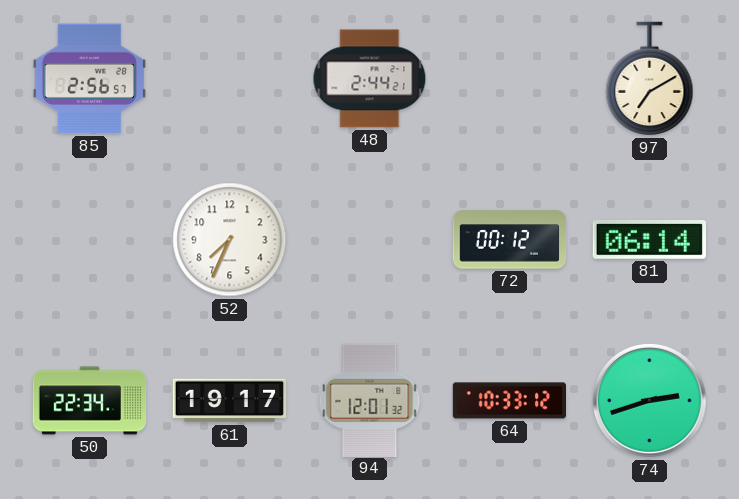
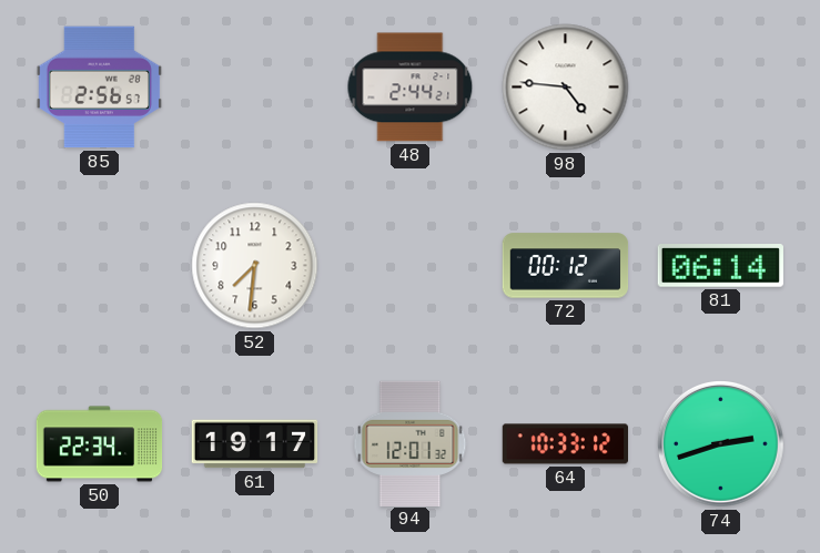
98: none -> 4:46 (566, 88)
97: 7:10 -> none (650, 79)
52: 7:34 -> 7:31 (255, 266)
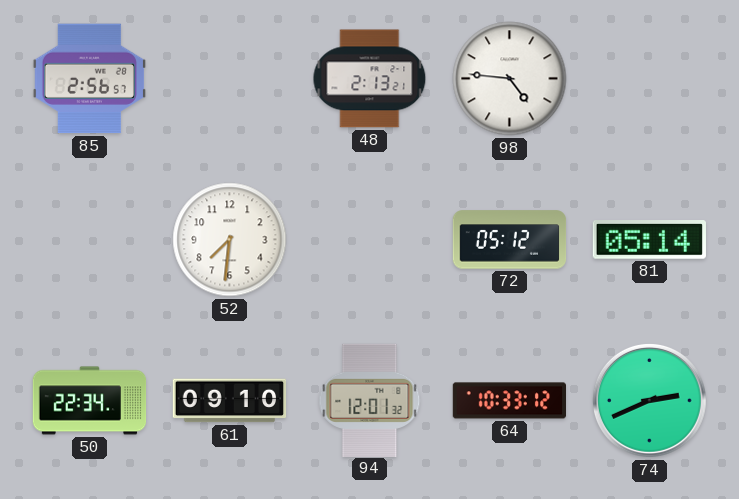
48: 2:44 -> 2:13 (370, 79)
72: 00:12 -> 05:12 (510, 240)
81: 06:14 -> 05:14 (649, 240)
61: 19:17 -> 09:10 (230, 401)
74: 2:42 -> 2:41 (649, 400)
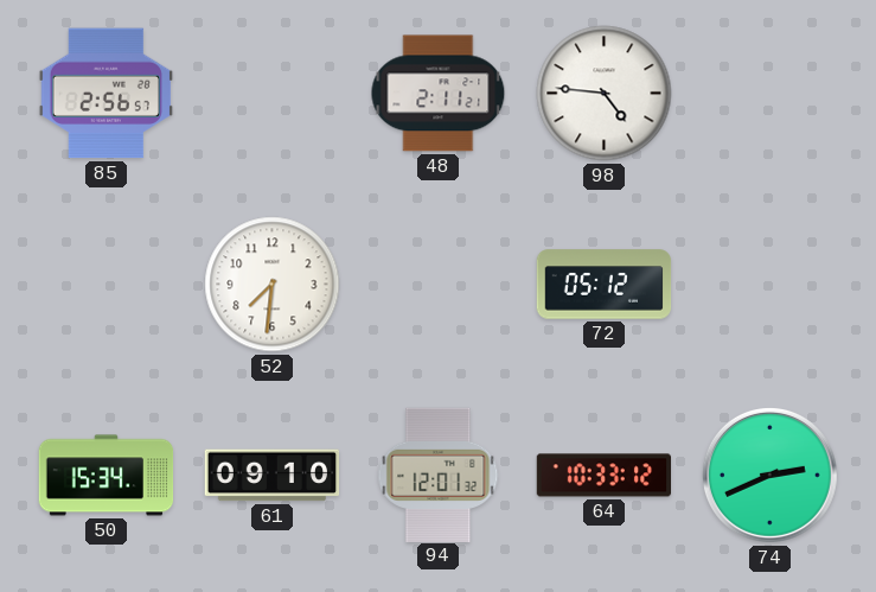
48: 2:13 -> 2:11 (439, 94)
81: 05:14 -> none (649, 240)
50: 22:34 -> 15:34 (107, 476)
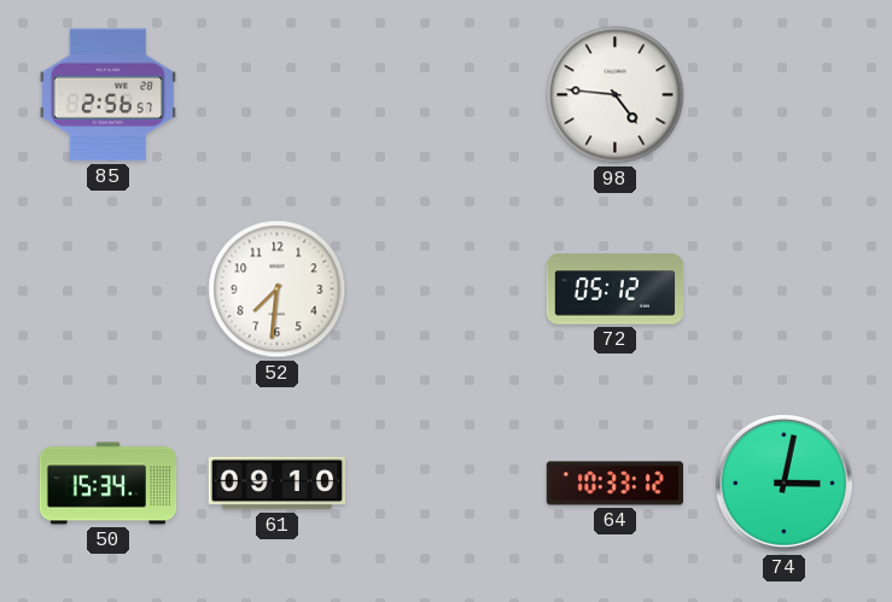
48: 2:11 -> none (439, 94)
94: 12:01 -> none (439, 475)
74: 2:41 -> 3:02 (783, 483)
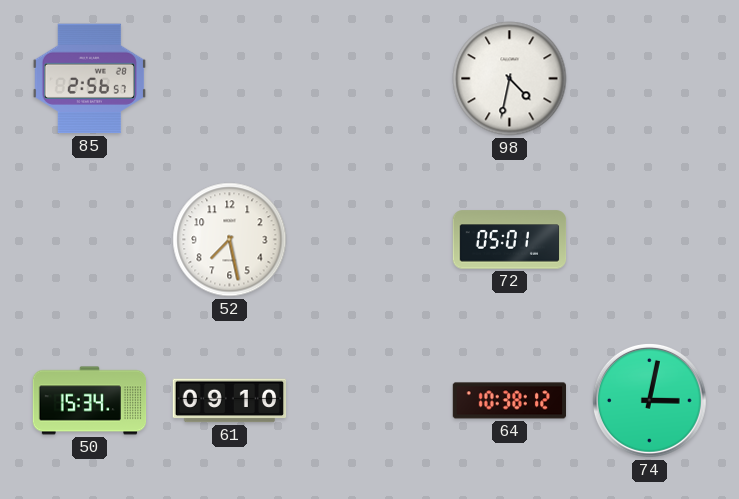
98: 4:46 -> 4:32 (510, 79)
52: 7:31 -> 7:28 (230, 240)
72: 05:12 -> 05:01 (510, 240)
64: 10:33 -> 10:38 (510, 401)
